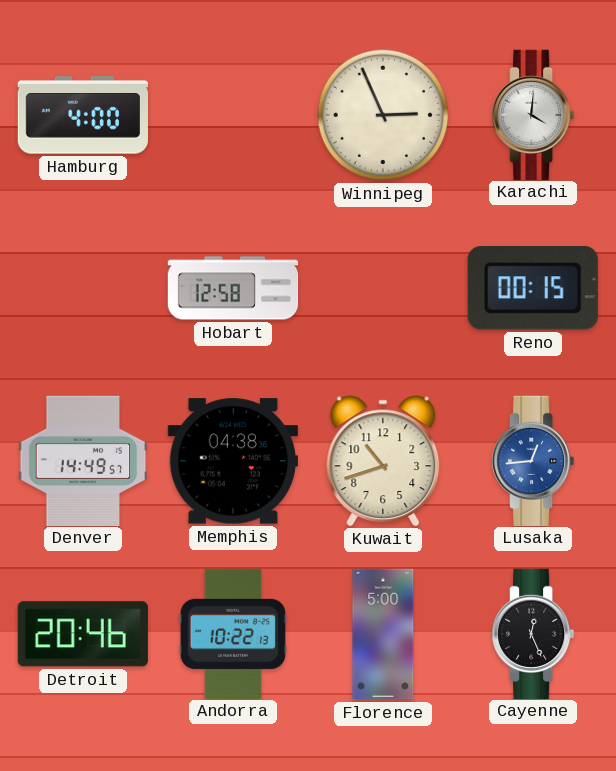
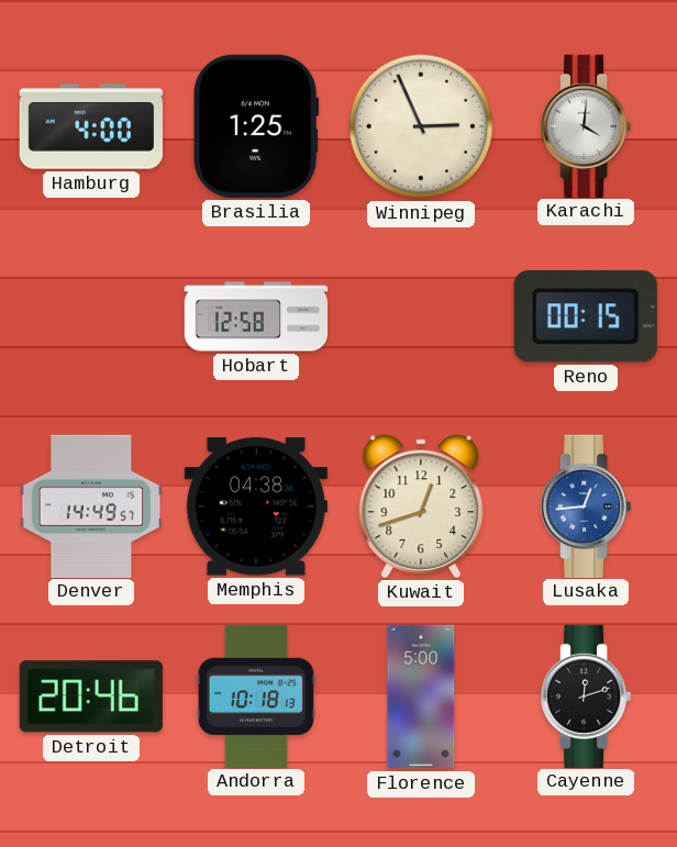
Brasilia: none -> 1:25 (257, 126)
Kuwait: 10:42 -> 12:42 (421, 506)
Andorra: 10:22 -> 10:18 (256, 695)
Cayenne: 12:26 -> 12:12 (586, 695)
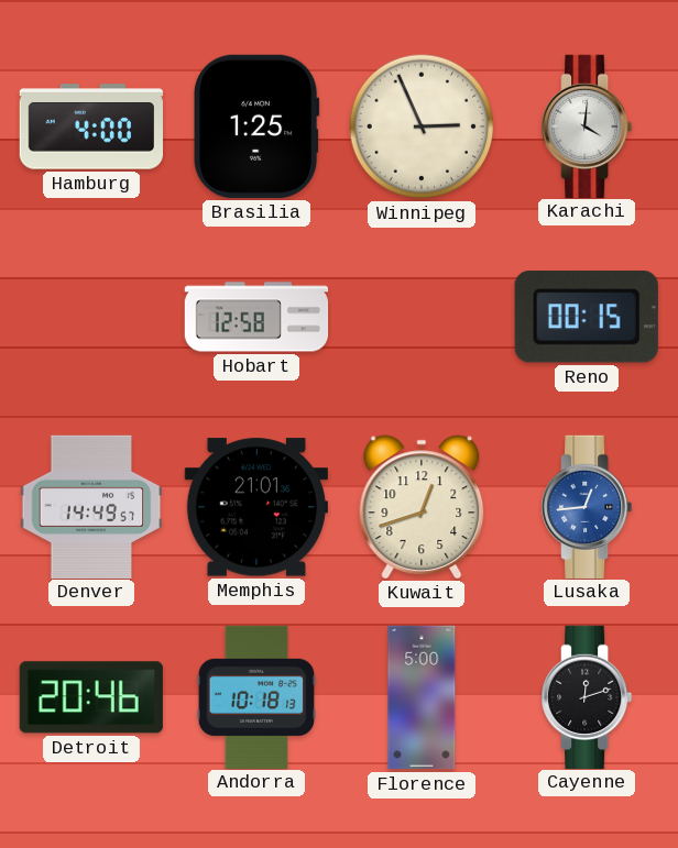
Memphis: 04:38 -> 21:01 (256, 507)
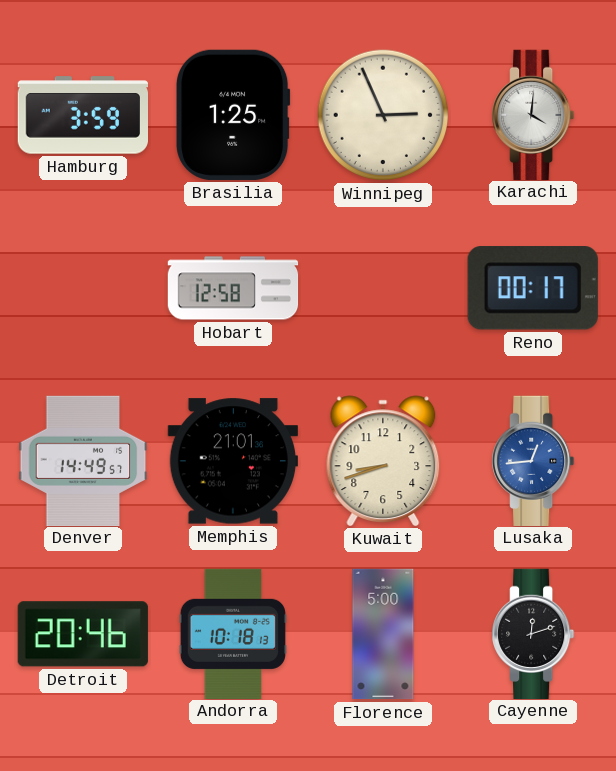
Hamburg: 4:00 -> 3:59 (82, 115)
Reno: 00:15 -> 00:17 (533, 288)
Kuwait: 12:42 -> 8:42 (383, 461)
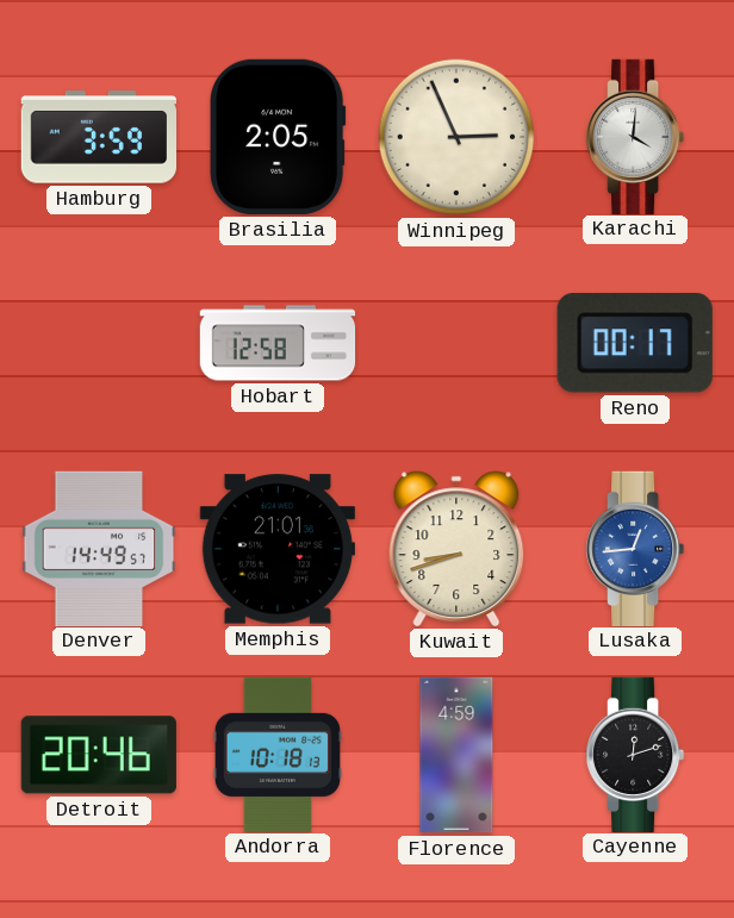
Brasilia: 1:25 -> 2:05 (279, 137)
Florence: 5:00 -> 4:59 (456, 755)
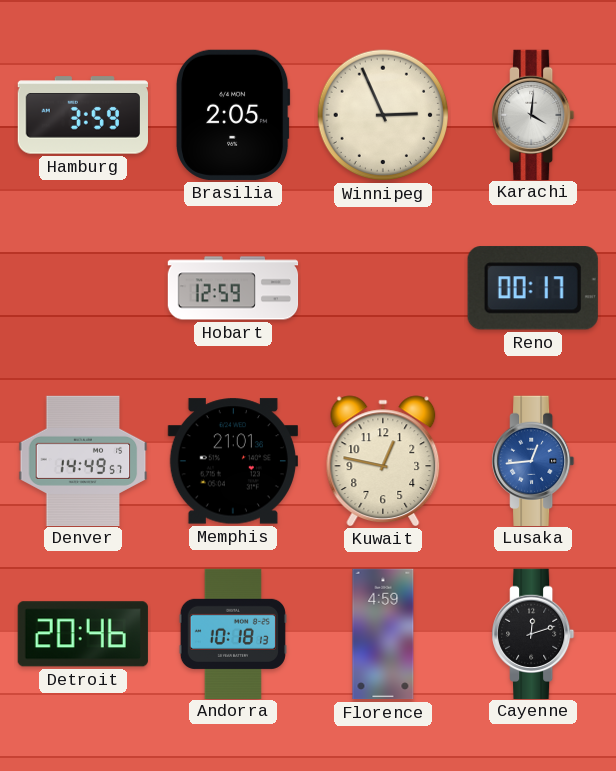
Hobart: 12:58 -> 12:59 (233, 288)
Kuwait: 8:42 -> 12:47 (383, 461)
